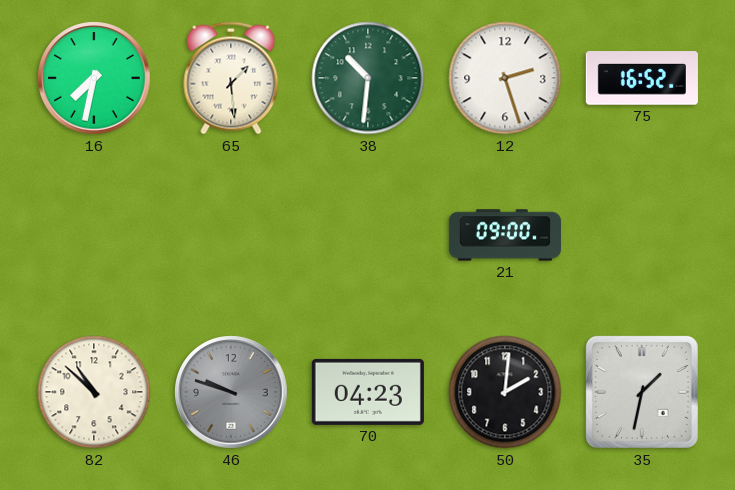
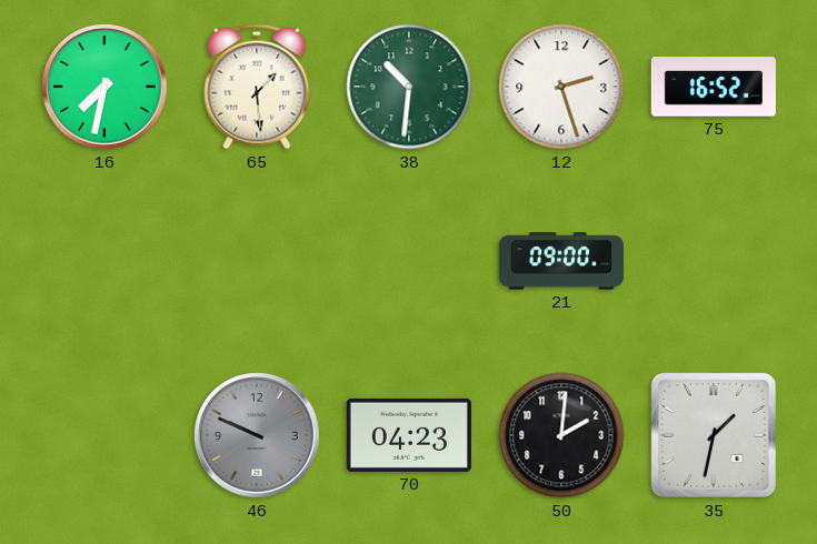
82: 10:52 -> none (94, 392)
46: 9:48 -> 9:49 (257, 435)
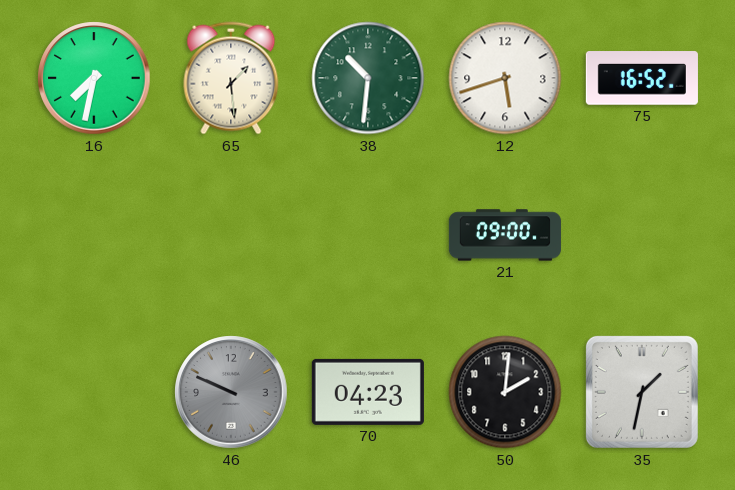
12: 2:27 -> 5:42 (505, 78)
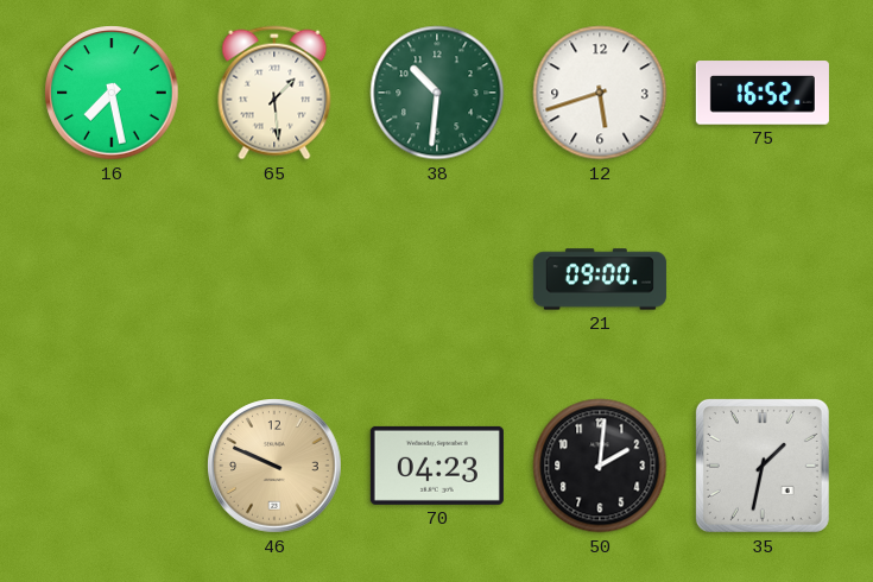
16: 7:32 -> 7:28 (112, 93)
46 dial: grey -> champagne (274, 466)
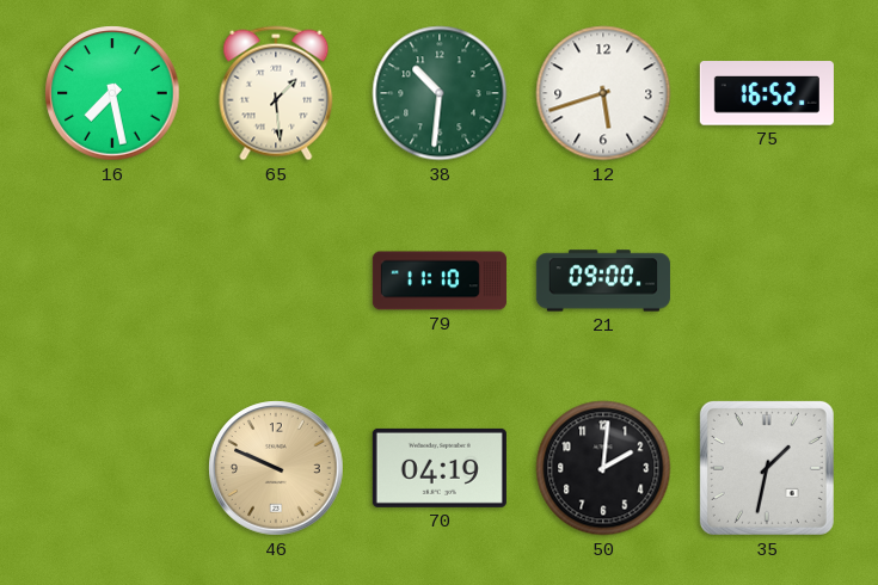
79: none -> 11:10 (440, 281)
70: 04:23 -> 04:19 (440, 468)
